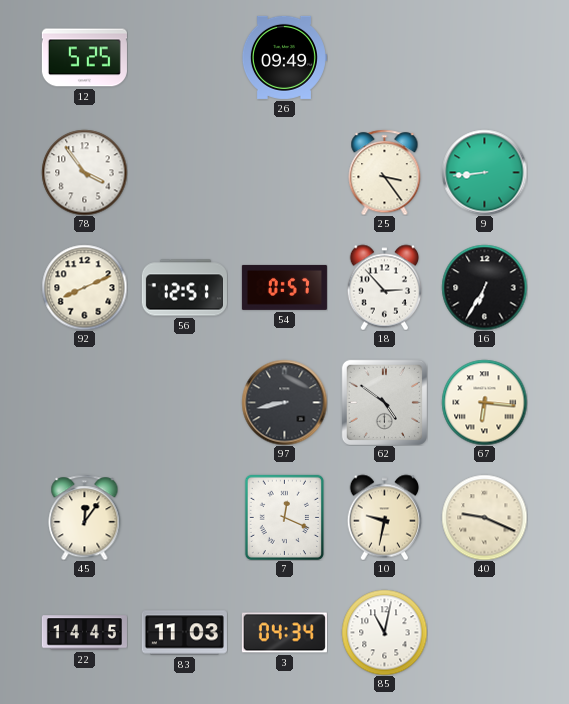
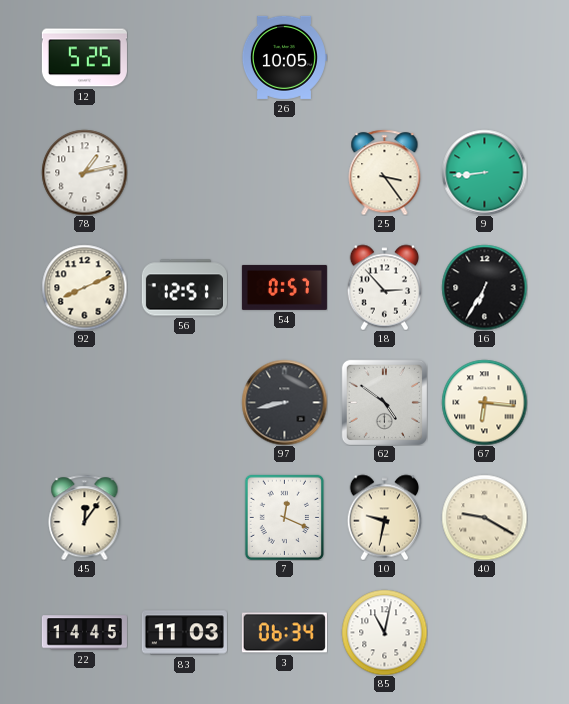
26: 09:49 -> 10:05 (284, 57)
78: 3:54 -> 1:13 (84, 172)
40: 9:19 -> 9:20 (484, 517)
3: 04:34 -> 06:34 (284, 633)
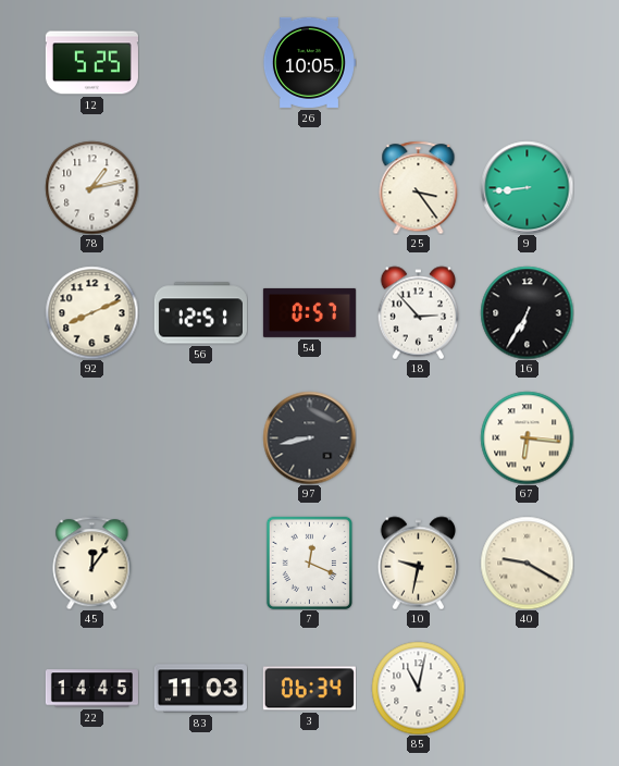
62: 4:51 -> none (384, 402)
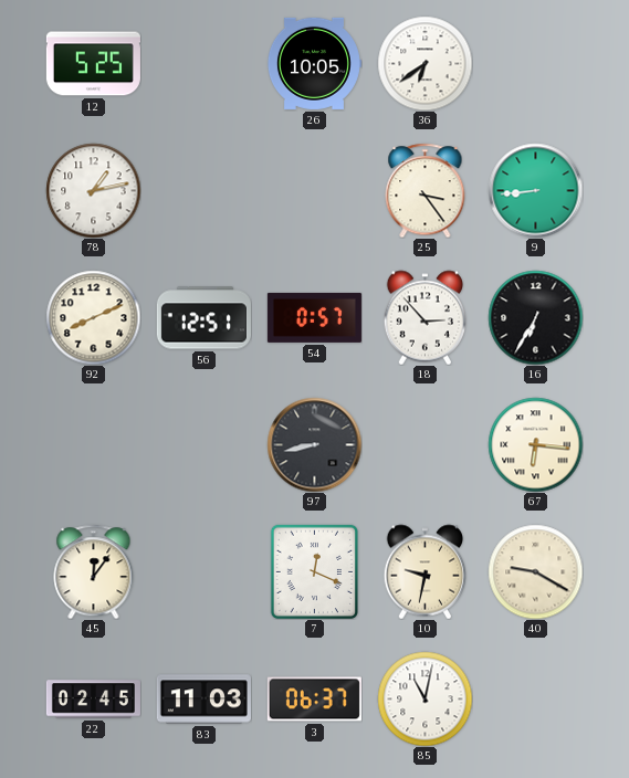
36: none -> 6:39 (424, 63)
22: 14:45 -> 02:45 (93, 700)
3: 06:34 -> 06:37 (314, 700)
